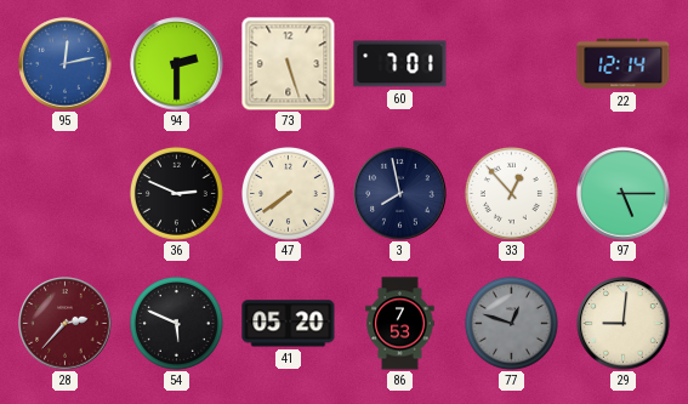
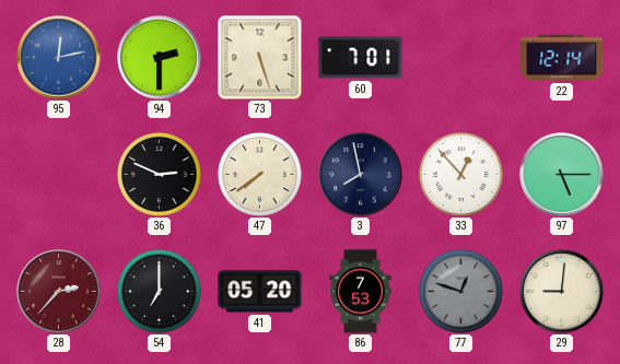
54: 5:49 -> 7:00 (159, 291)
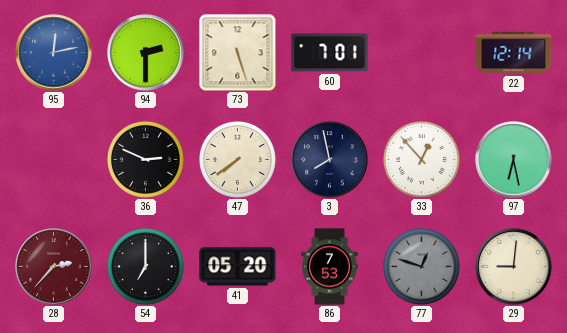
97: 5:15 -> 6:28 (514, 160)
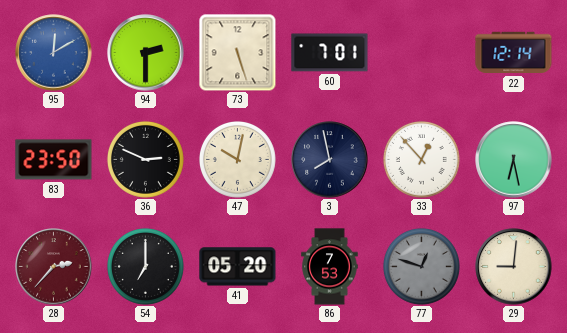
95: 12:13 -> 12:10 (54, 53)
83: none -> 23:50 (54, 160)
47: 7:39 -> 10:02 (237, 159)
